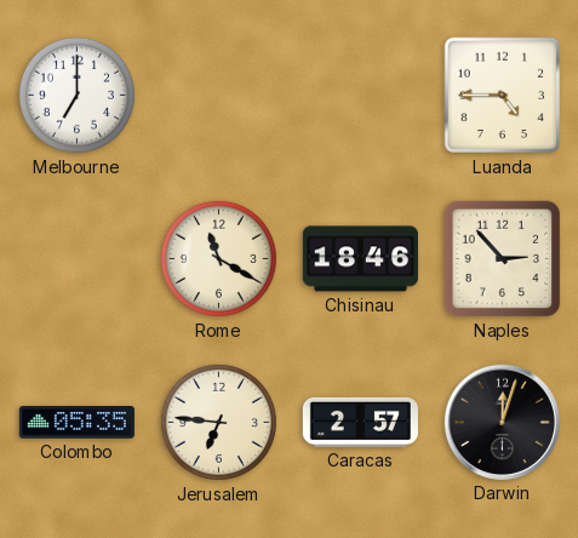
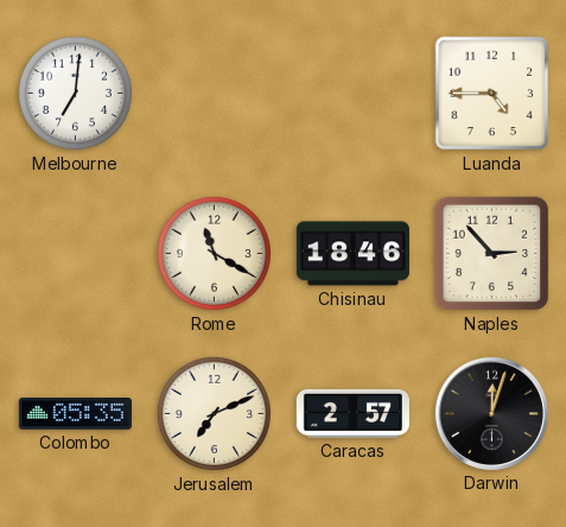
Melbourne: 7:00 -> 7:01 (75, 93)
Jerusalem: 6:46 -> 7:11 (214, 413)
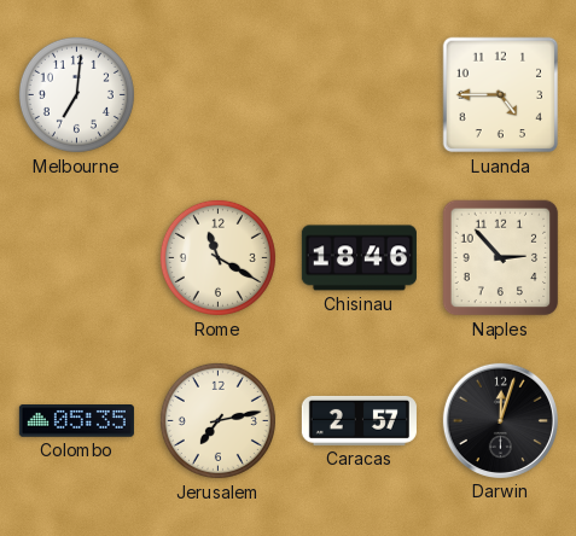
Jerusalem: 7:11 -> 7:13 (217, 420)
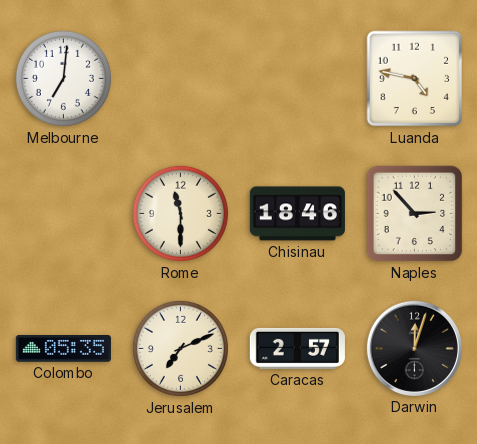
Luanda: 4:45 -> 4:47 (415, 79)
Rome: 11:20 -> 11:30 (180, 213)
Jerusalem: 7:13 -> 7:11 (180, 348)
